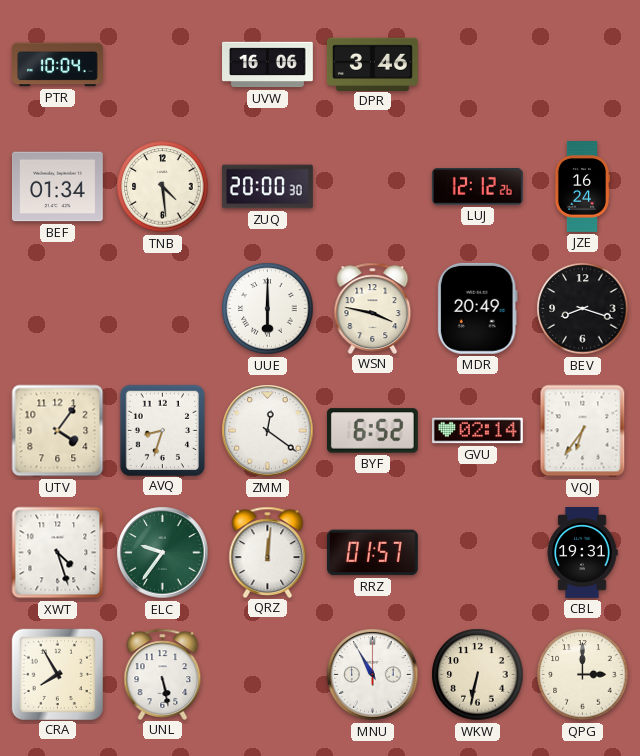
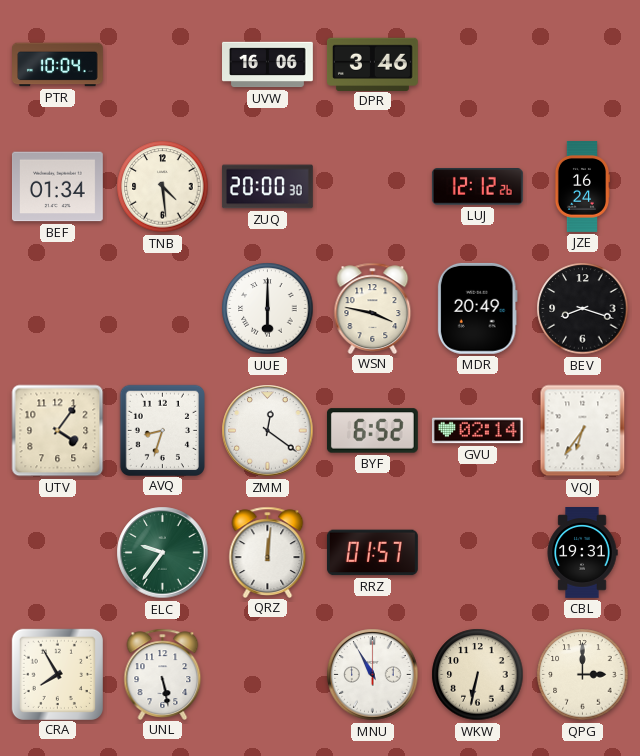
XWT: 4:27 -> none (58, 553)
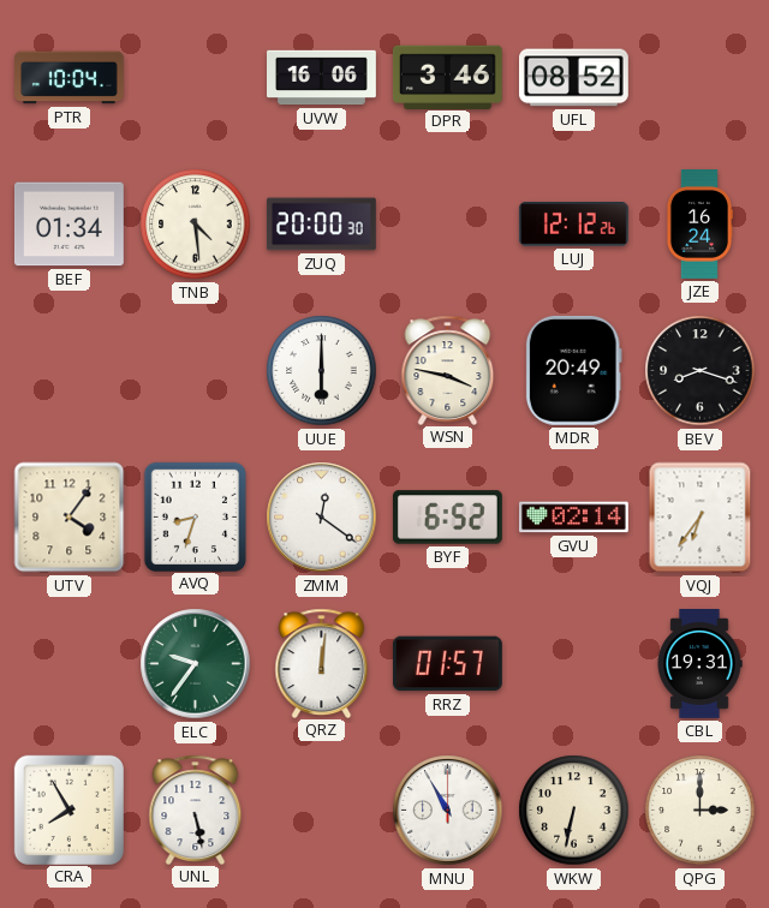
UFL: none -> 08:52 (573, 78)
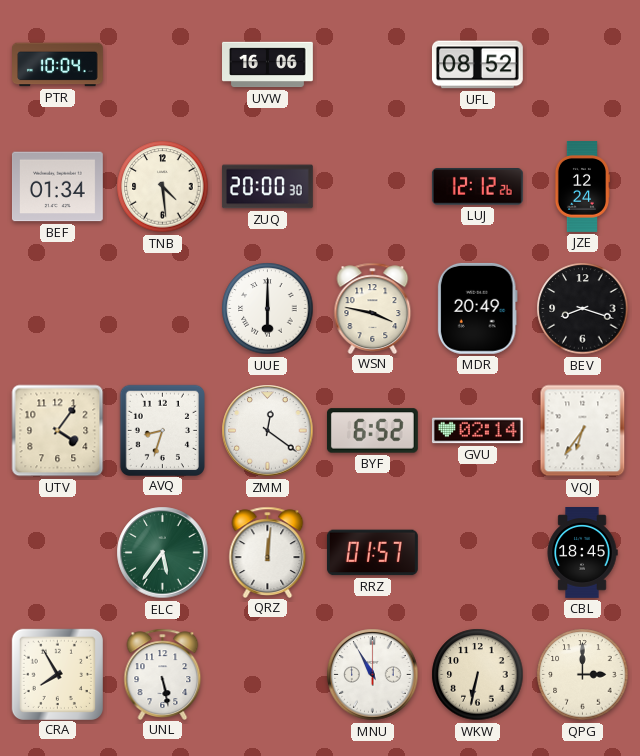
DPR: 3:46 -> none (447, 77)
JZE: 16:24 -> 12:24 (581, 187)
ELC: 9:36 -> 5:36 (163, 553)
CBL: 19:31 -> 18:45 (582, 553)
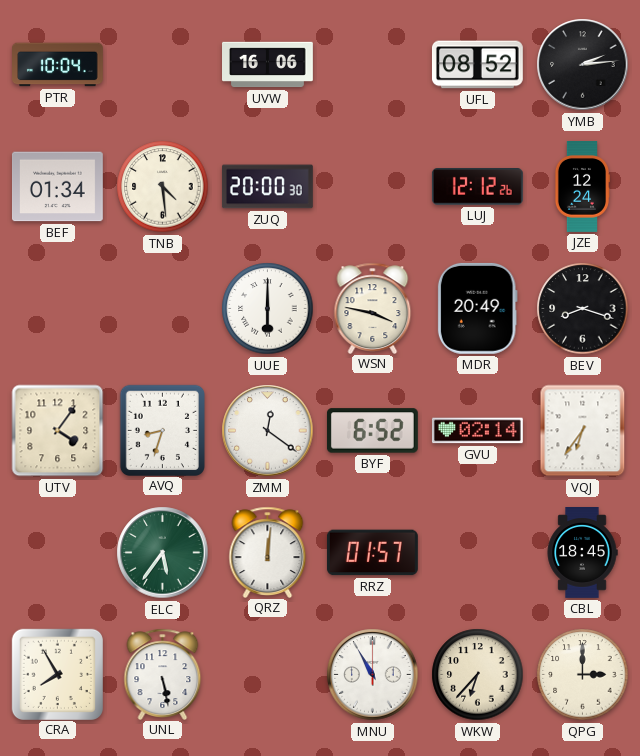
YMB: none -> 2:14 (583, 65)
WKW: 6:32 -> 6:37 (478, 675)
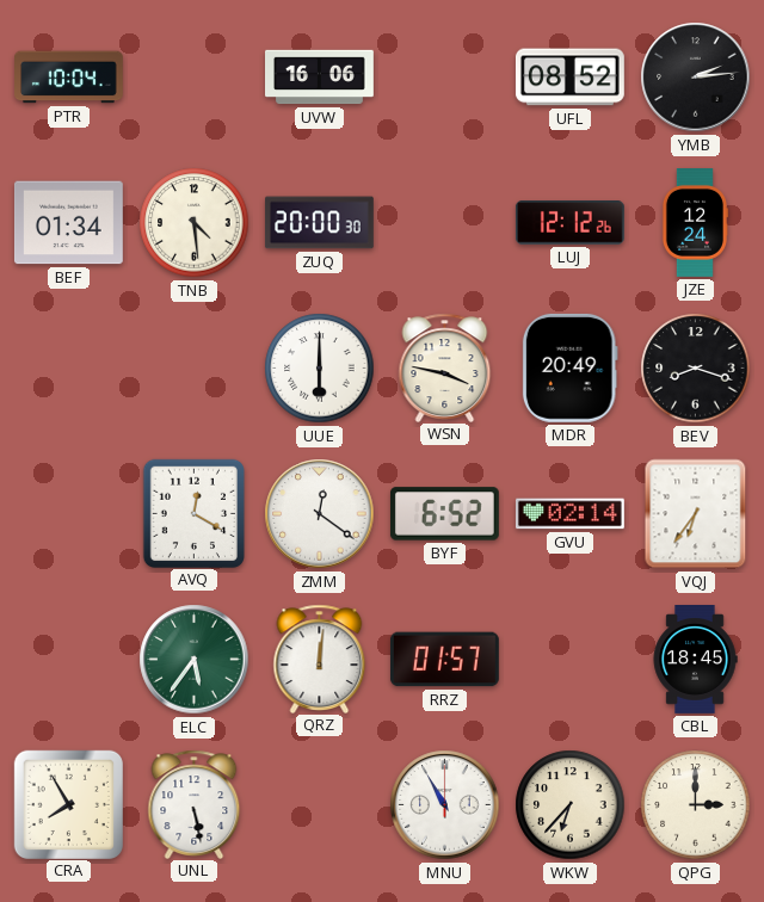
UTV: 4:06 -> none (58, 431)
AVQ: 8:33 -> 12:20 (193, 513)
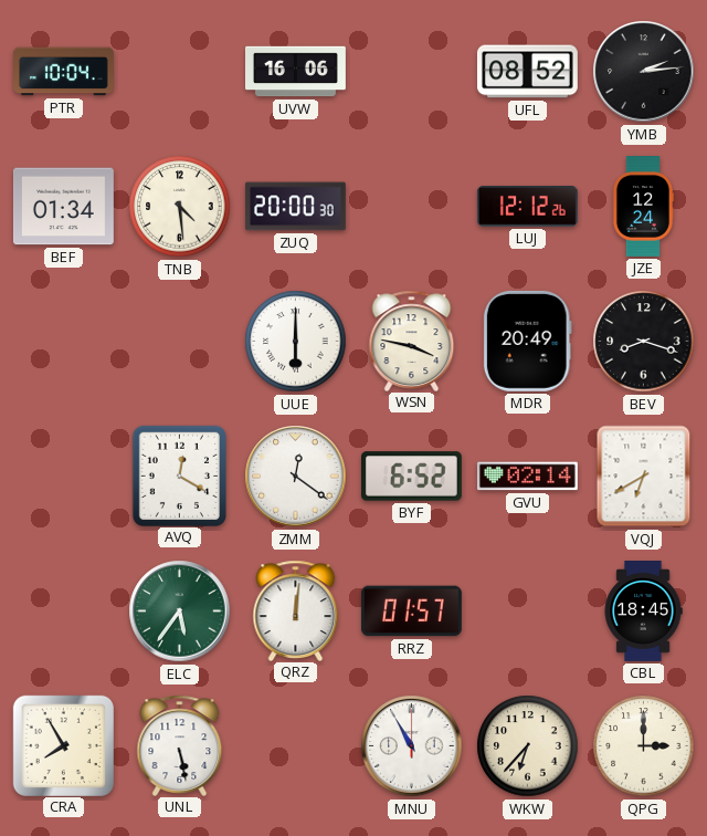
VQJ: 6:36 -> 6:40 (644, 477)
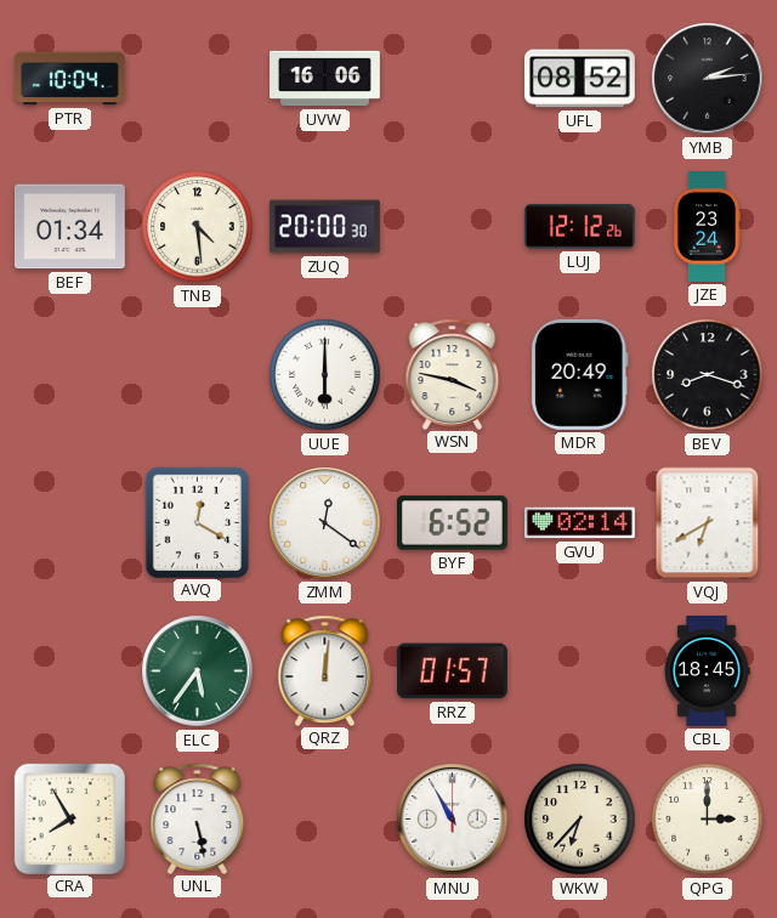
JZE: 12:24 -> 23:24 (705, 227)
